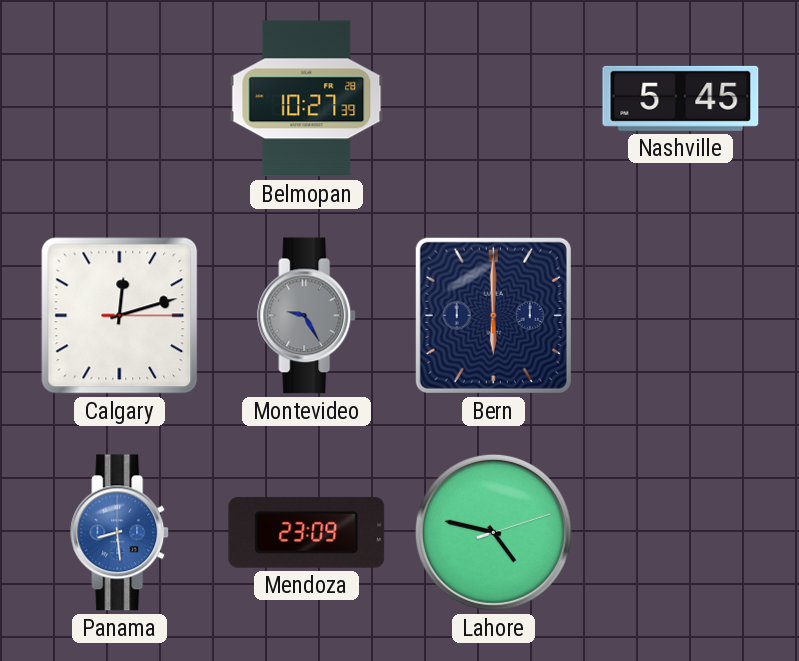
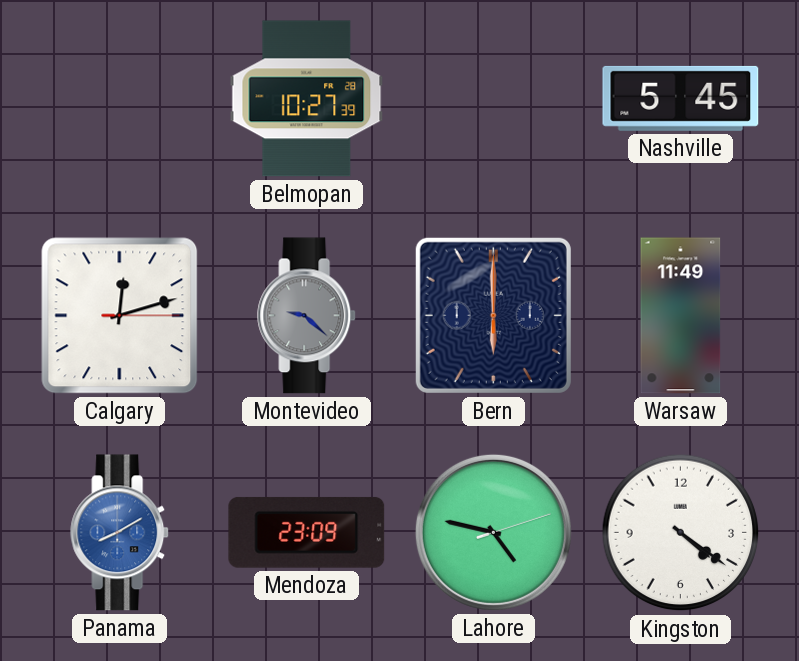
Montevideo: 9:25 -> 9:22 (307, 316)
Warsaw: none -> 11:49 (681, 316)
Panama: 8:29 -> 8:10 (120, 533)
Kingston: none -> 4:21 (681, 533)
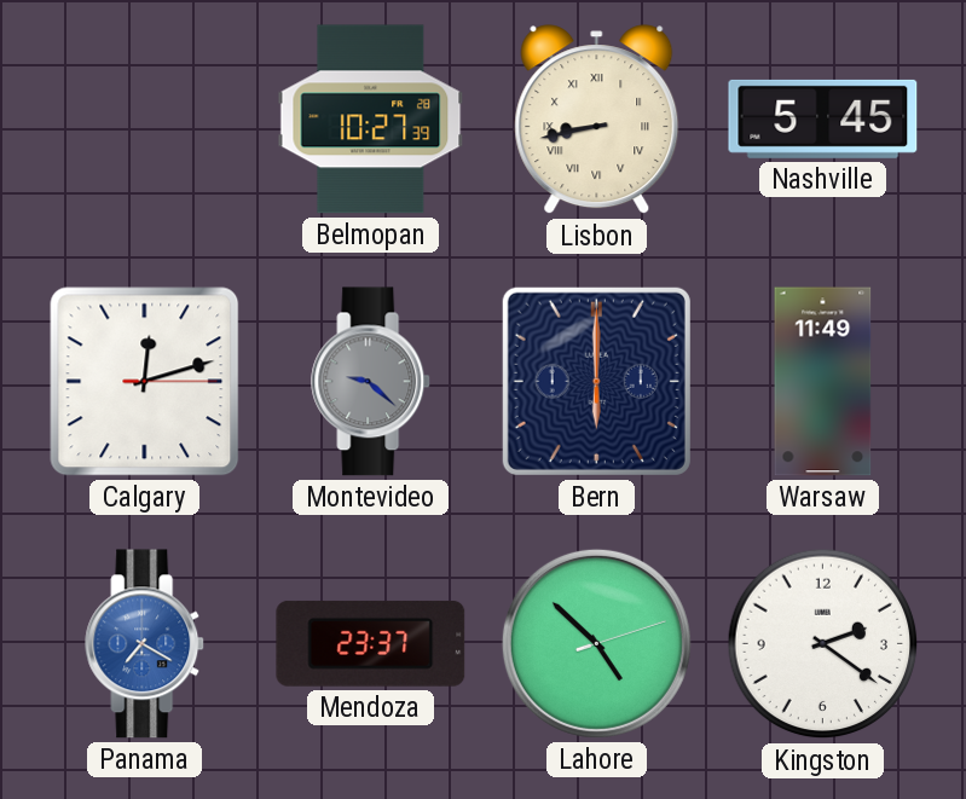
Lisbon: none -> 8:43 (597, 120)
Panama: 8:10 -> 7:20 (145, 644)
Mendoza: 23:09 -> 23:37 (371, 643)
Lahore: 4:47 -> 4:52 (596, 643)
Kingston: 4:21 -> 2:21 (823, 644)
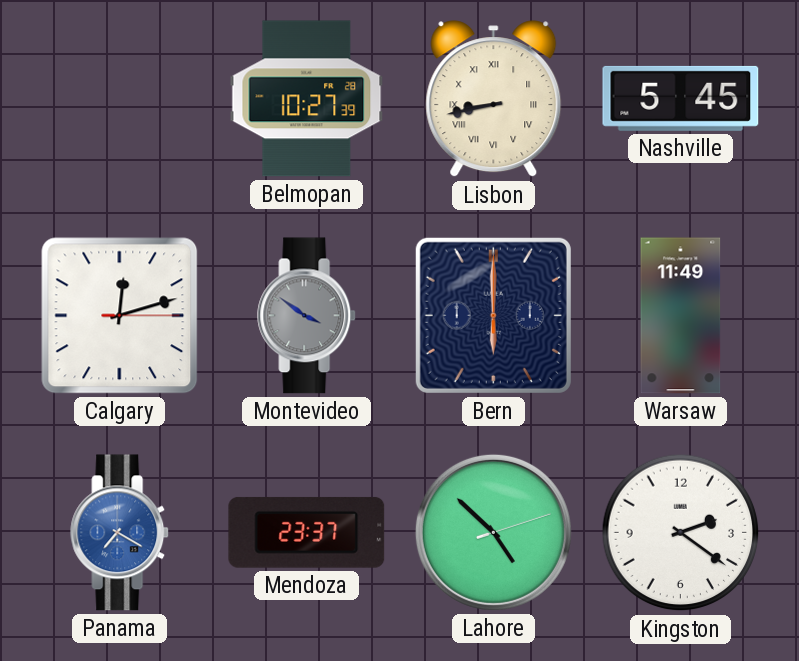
Montevideo: 9:22 -> 3:51 (307, 316)
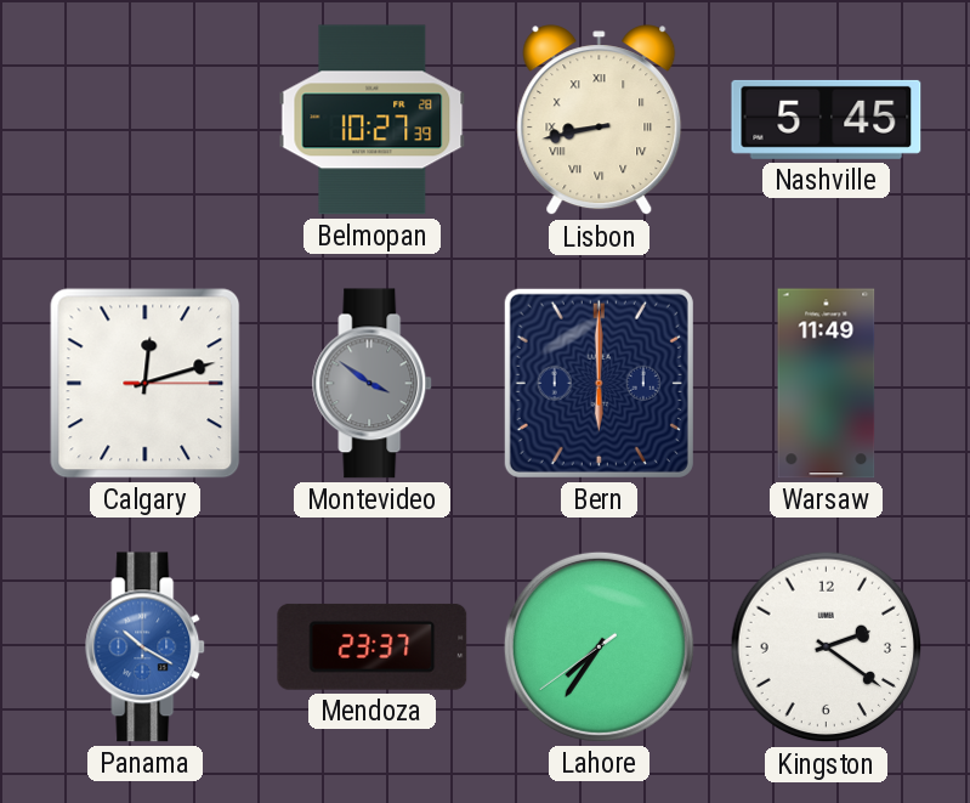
Panama: 7:20 -> 10:20 (146, 648)
Lahore: 4:52 -> 7:35 (599, 646)
